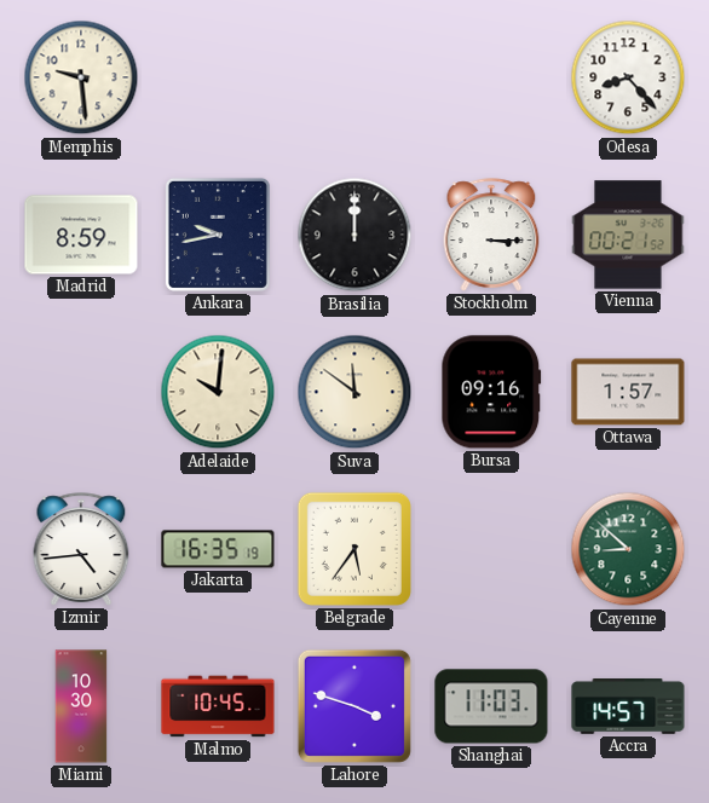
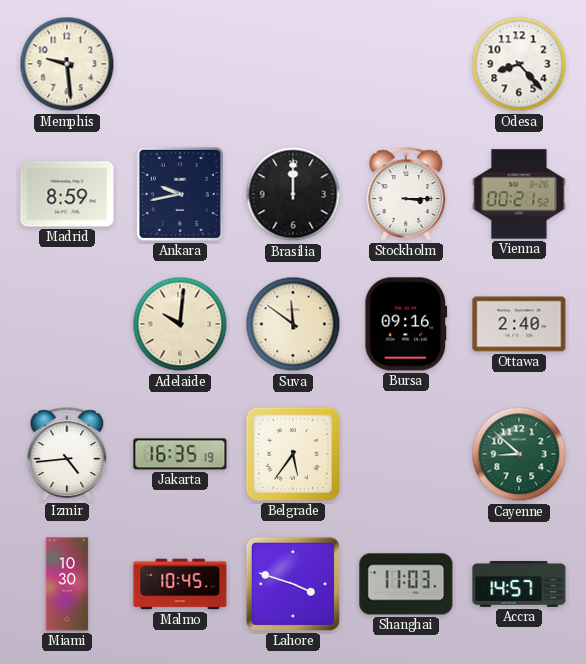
Ottawa: 1:57 -> 2:40 (519, 324)
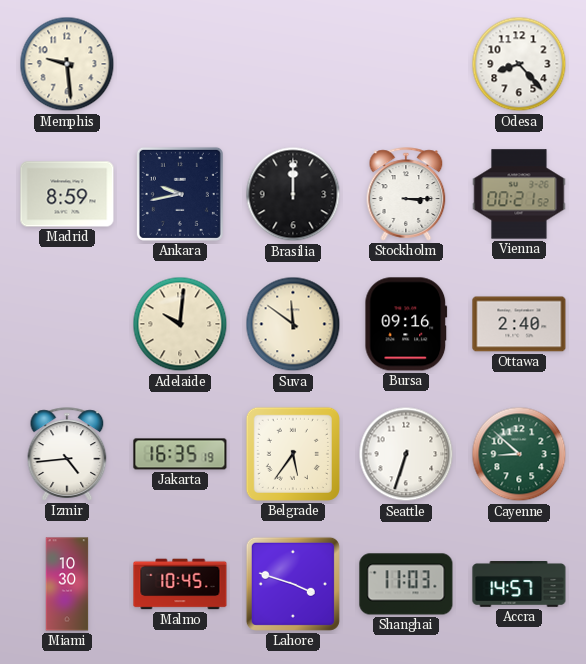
Seattle: none -> 6:33 (406, 454)
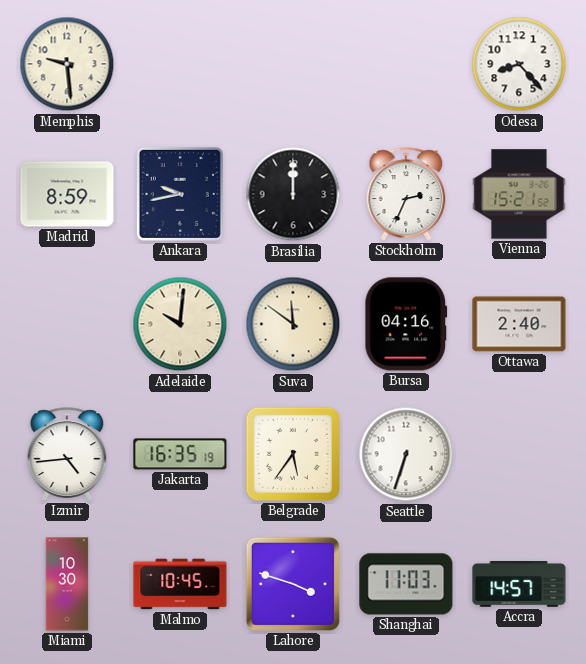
Stockholm: 3:15 -> 2:34 (406, 194)
Vienna: 00:21 -> 15:21 (519, 194)
Bursa: 09:16 -> 04:16 (406, 324)
Cayenne: 8:52 -> none (519, 454)
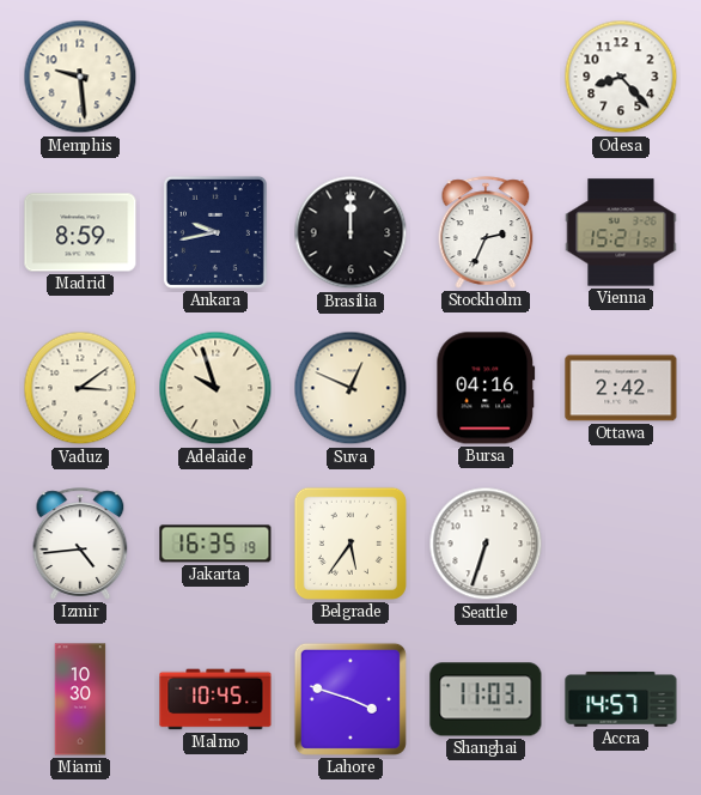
Vaduz: none -> 3:09 (80, 388)
Adelaide: 10:01 -> 9:57 (215, 388)
Suva: 11:51 -> 12:49 (350, 388)
Ottawa: 2:40 -> 2:42 (621, 388)
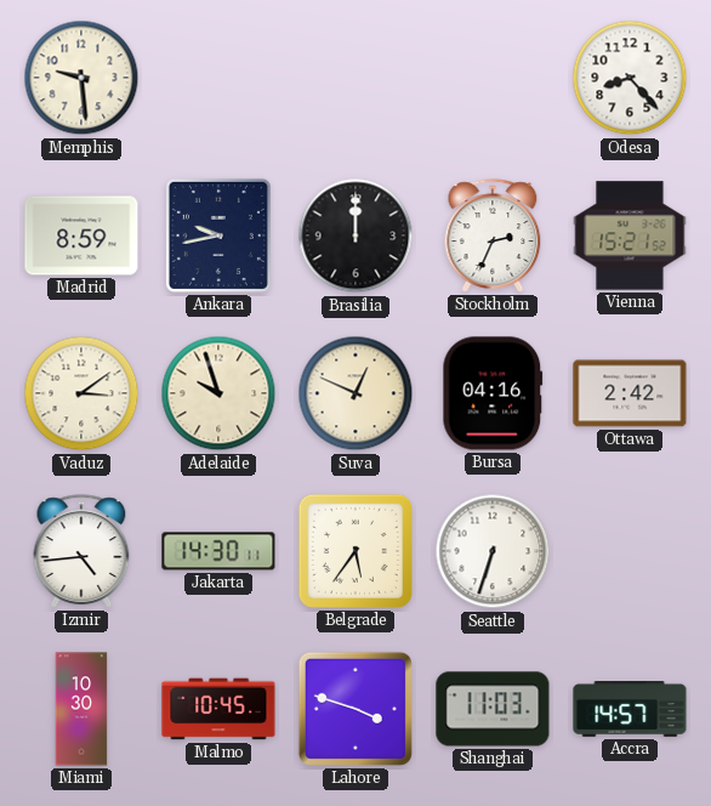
Jakarta: 16:35 -> 14:30 (218, 551)
